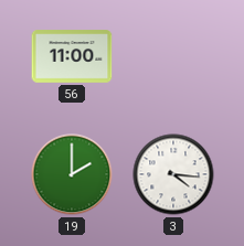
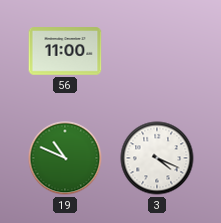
19: 2:00 -> 10:49 (65, 158)
3: 4:16 -> 4:19 (157, 158)
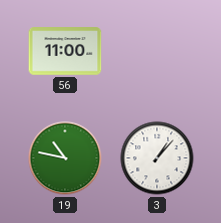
19: 10:49 -> 10:47 (65, 158)
3: 4:19 -> 1:07 (157, 158)
